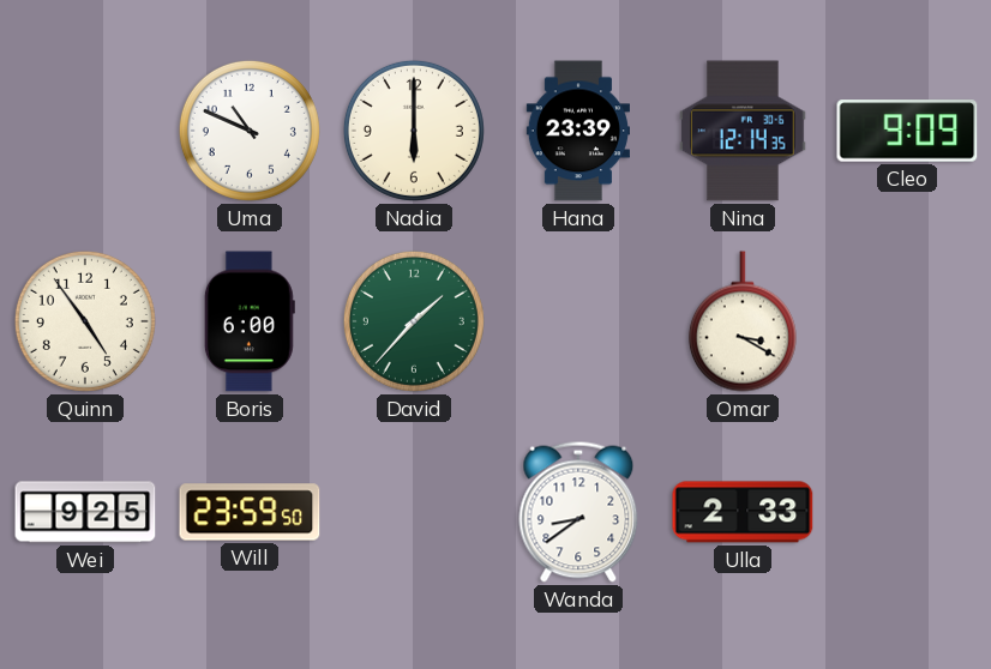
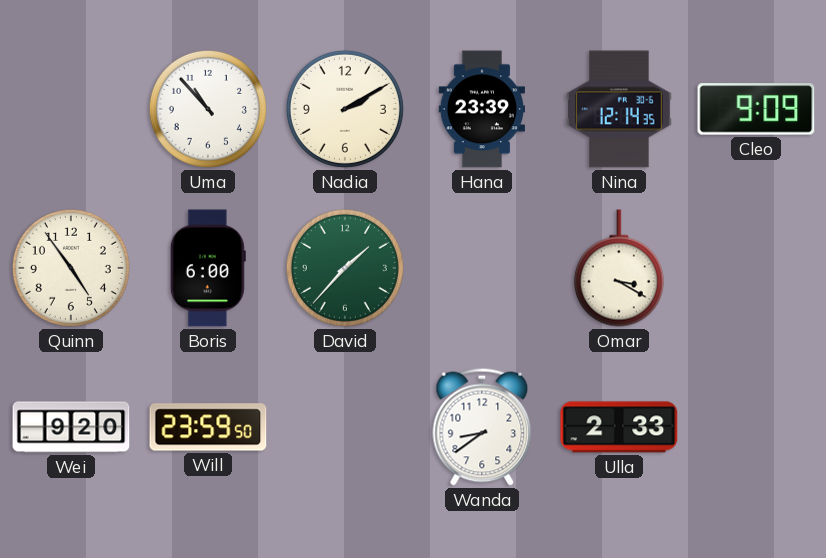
Uma: 10:49 -> 10:53 (208, 109)
Nadia: 6:00 -> 2:10 (345, 109)
Wei: 9:25 -> 9:20 (71, 427)
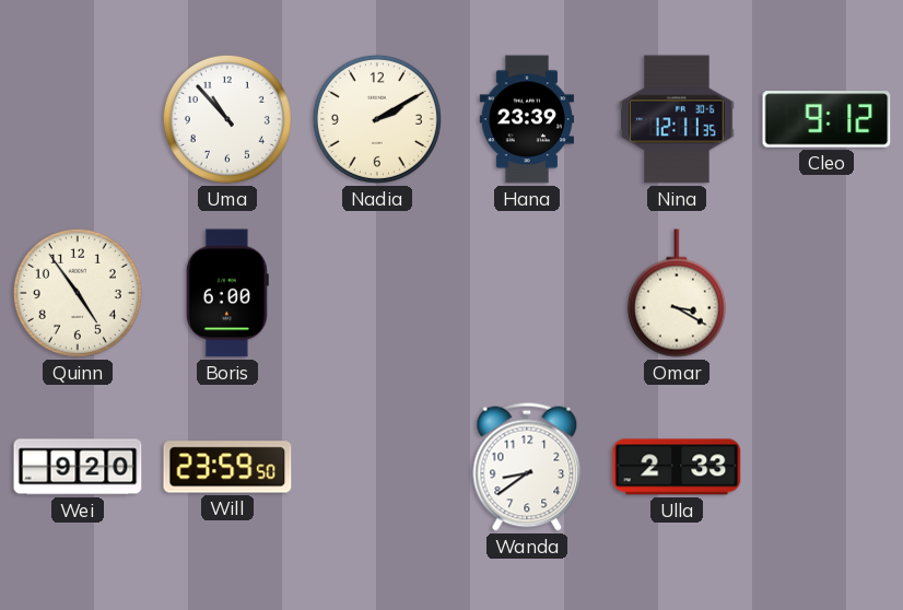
Nina: 12:14 -> 12:11 (677, 119)
Cleo: 9:09 -> 9:12 (826, 119)
David: 1:37 -> none (345, 268)
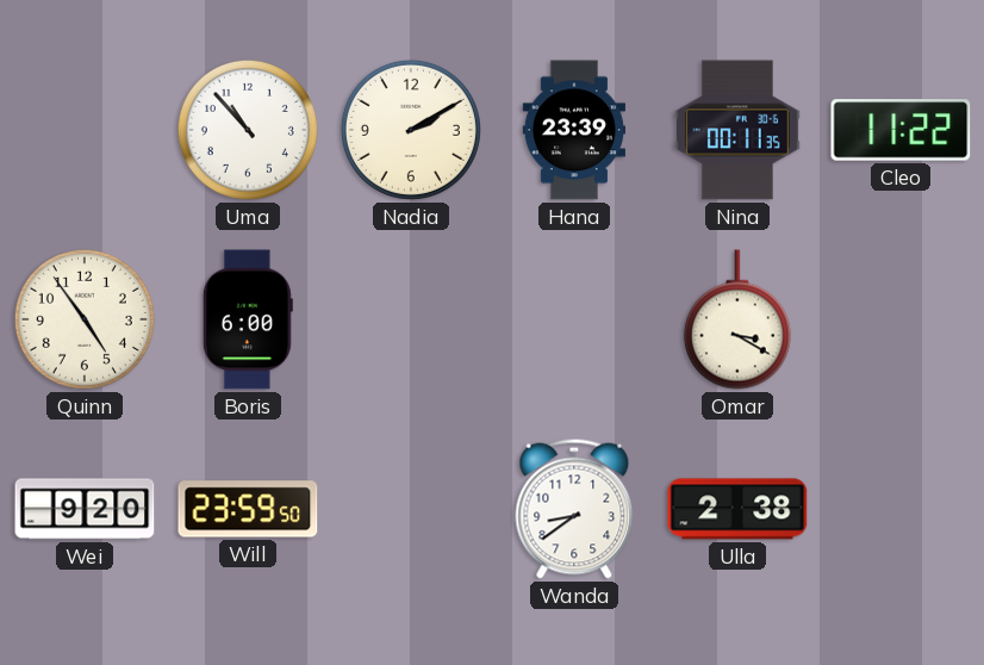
Nina: 12:11 -> 00:11 (737, 130)
Cleo: 9:12 -> 11:22 (901, 130)
Ulla: 2:33 -> 2:38 (737, 509)
